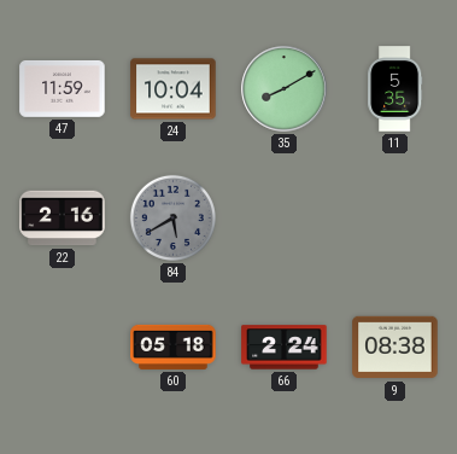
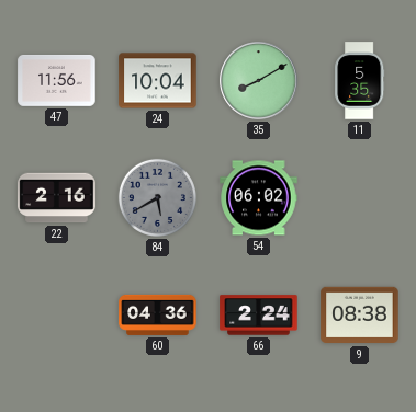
47: 11:59 -> 11:56 (57, 81)
54: none -> 06:02 (259, 198)
60: 05:18 -> 04:36 (158, 314)
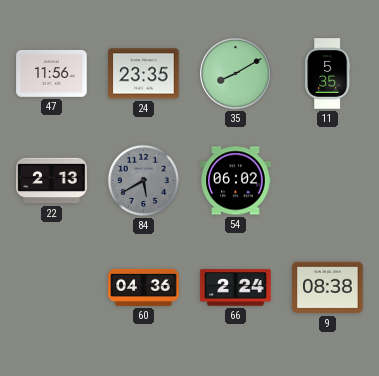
24: 10:04 -> 23:35 (144, 74)
22: 2:16 -> 2:13 (52, 181)
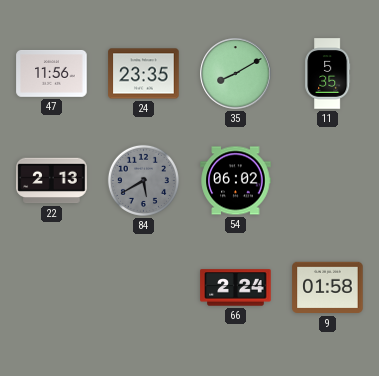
60: 04:36 -> none (144, 287)
9: 08:38 -> 01:58 (328, 288)
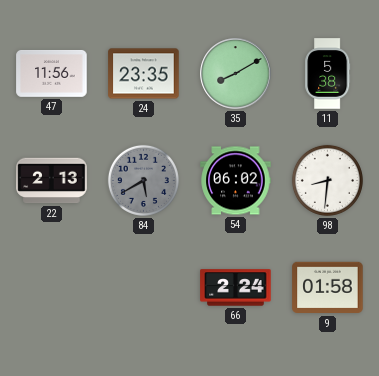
11: 5:35 -> 5:38 (328, 74)
98: none -> 8:31 (327, 180)
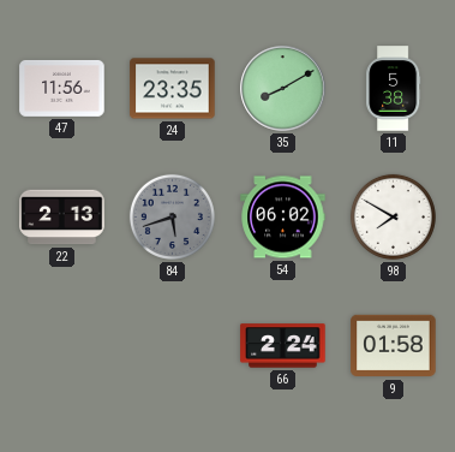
84: 5:40 -> 5:42 (172, 216)
98: 8:31 -> 7:50 (393, 216)
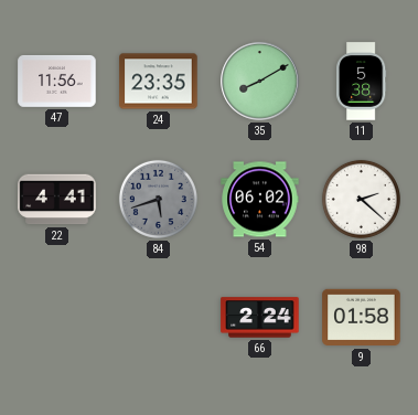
22: 2:13 -> 4:41 (57, 200)
98: 7:50 -> 2:22 (361, 199)
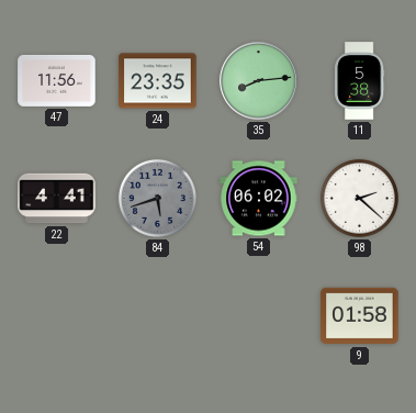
35: 8:10 -> 8:14 (259, 81)
66: 2:24 -> none (260, 318)
